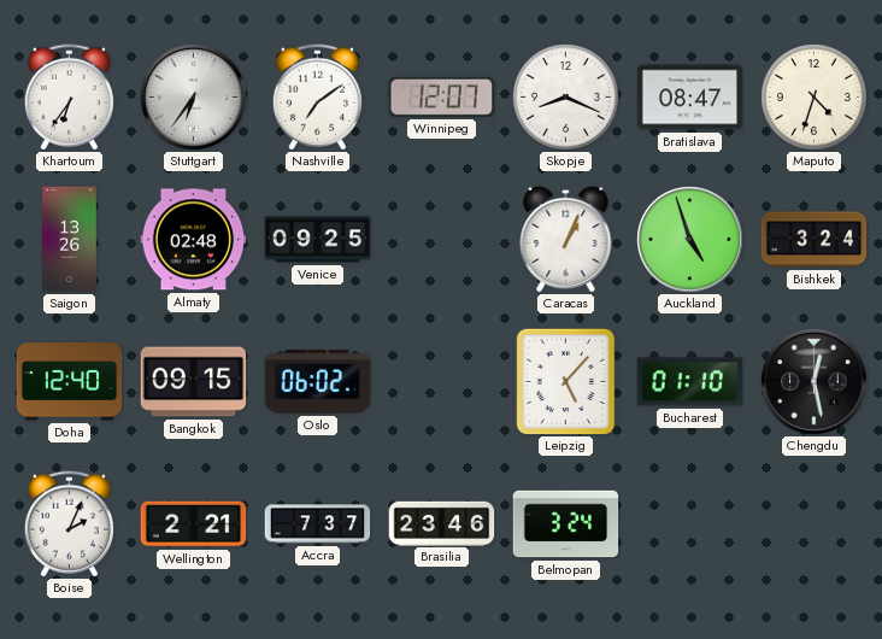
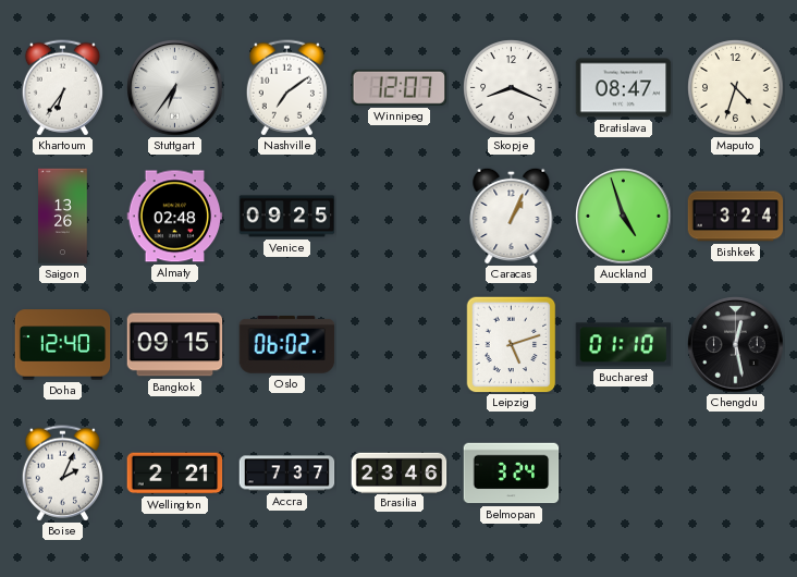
Leipzig: 5:07 -> 5:12 (512, 345)
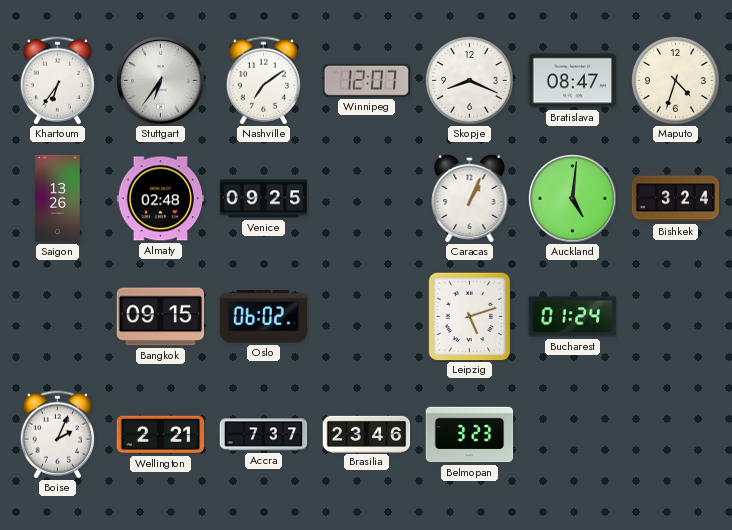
Auckland: 4:57 -> 5:01 (573, 199)
Doha: 12:40 -> none (63, 345)
Bucharest: 01:10 -> 01:24 (573, 317)
Chengdu: 12:28 -> none (736, 345)
Belmopan: 3:24 -> 3:23 (470, 435)
